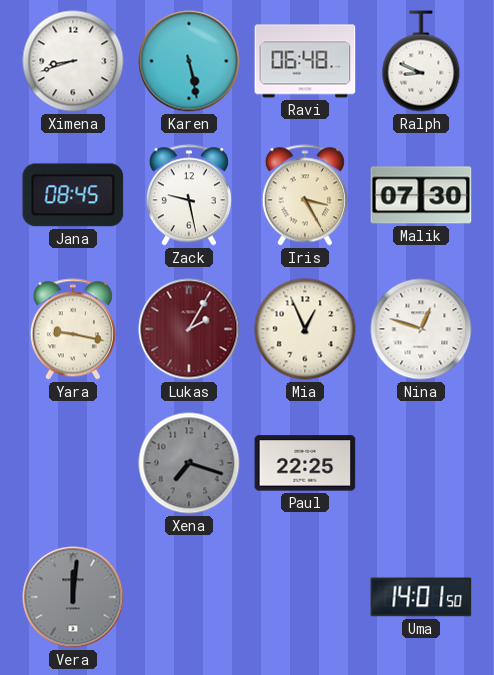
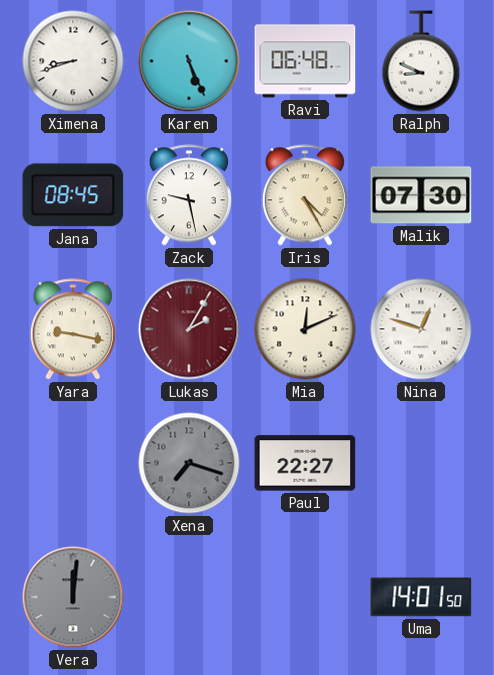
Karen: 5:28 -> 5:26 (189, 61)
Iris: 3:25 -> 4:25 (305, 195)
Mia: 12:56 -> 12:11 (305, 329)
Paul: 22:25 -> 22:27 (305, 463)
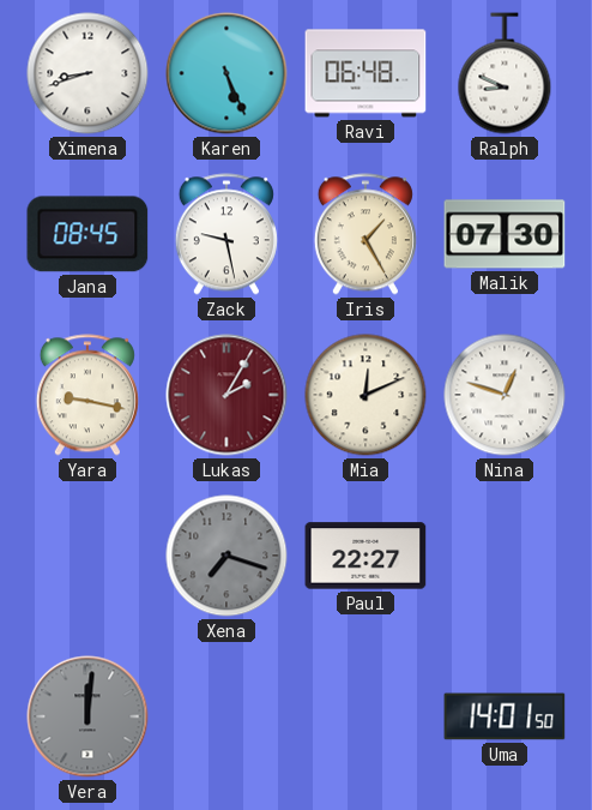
Iris: 4:25 -> 1:25 (366, 234)
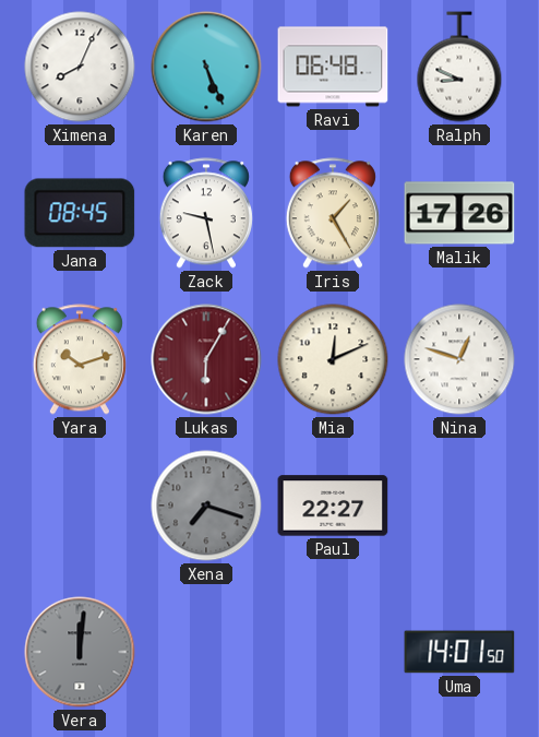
Ximena: 8:42 -> 8:04 (80, 67)
Malik: 07:30 -> 17:26 (459, 213)
Yara: 9:17 -> 10:12 (80, 359)
Lukas: 2:05 -> 6:05 (206, 359)
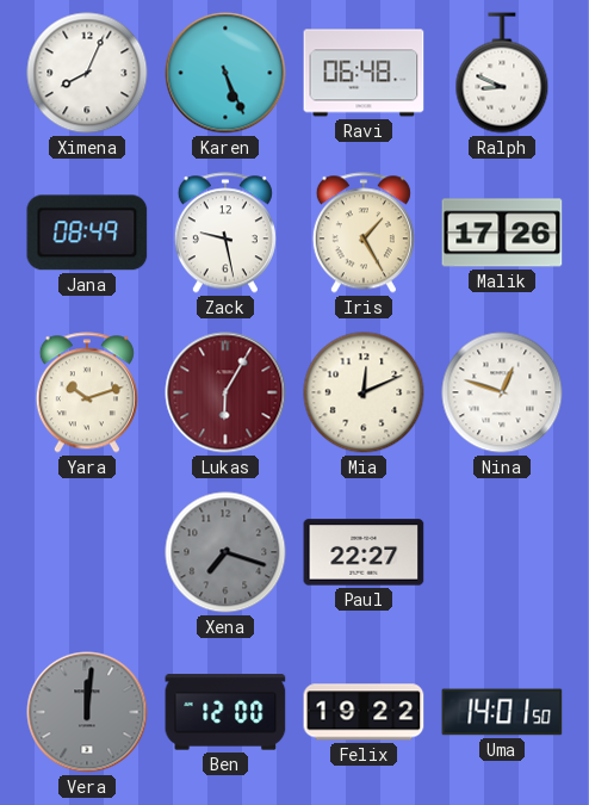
Jana: 08:45 -> 08:49 (87, 233)
Ben: none -> 12:00 (225, 712)
Felix: none -> 19:22 (364, 712)
